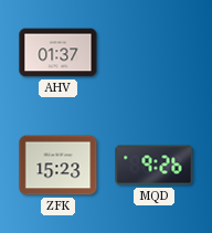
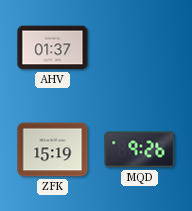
ZFK: 15:23 -> 15:19 (53, 150)
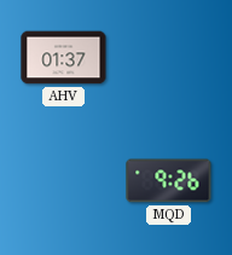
ZFK: 15:19 -> none (53, 150)
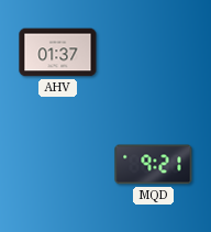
MQD: 9:26 -> 9:21 (154, 165)
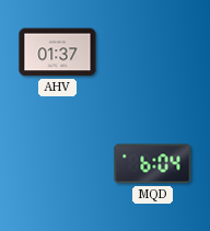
MQD: 9:21 -> 6:04 (153, 164)
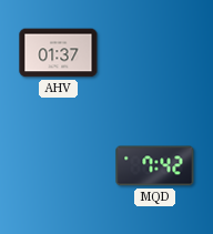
MQD: 6:04 -> 7:42 (155, 166)
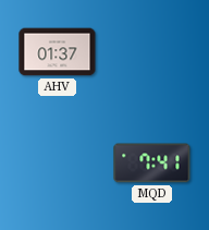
MQD: 7:42 -> 7:41 (152, 164)
